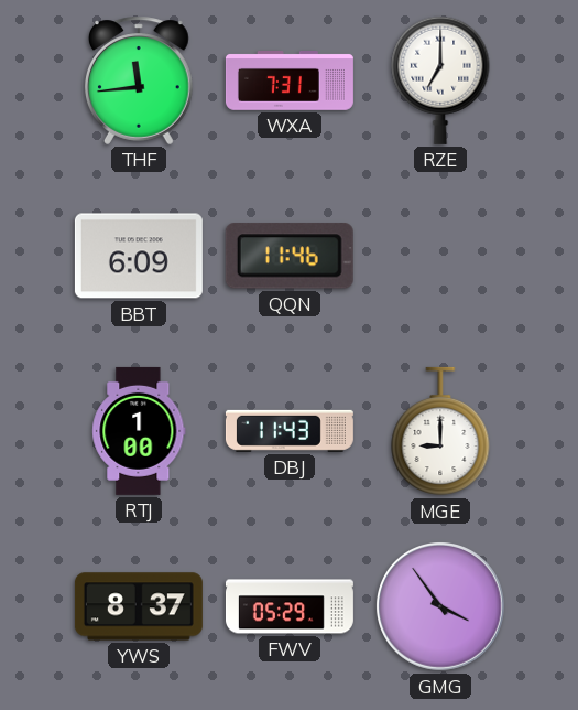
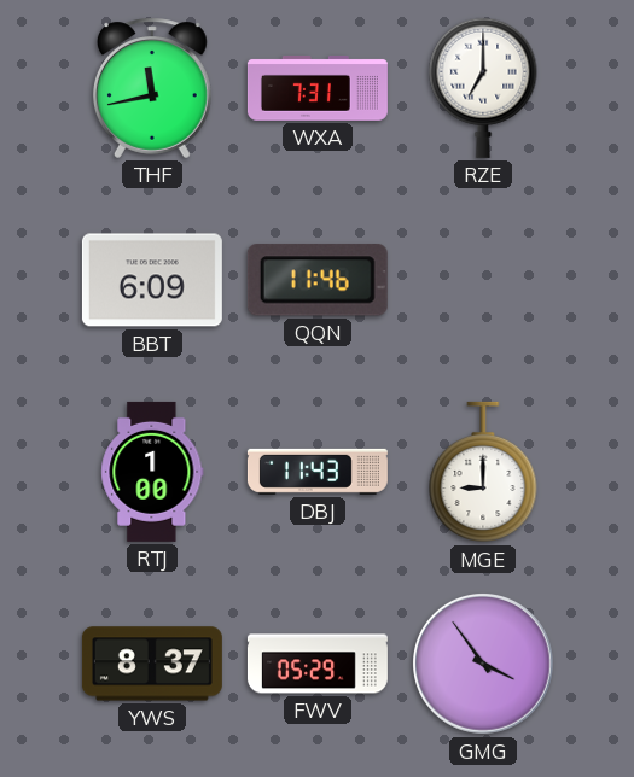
THF: 11:44 -> 11:43 (152, 88)
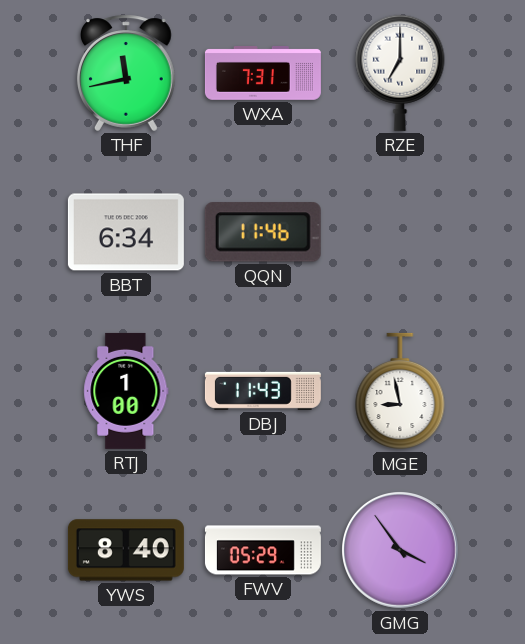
BBT: 6:09 -> 6:34 (126, 232)
MGE: 9:00 -> 8:58 (400, 391)
YWS: 8:37 -> 8:40 (126, 550)
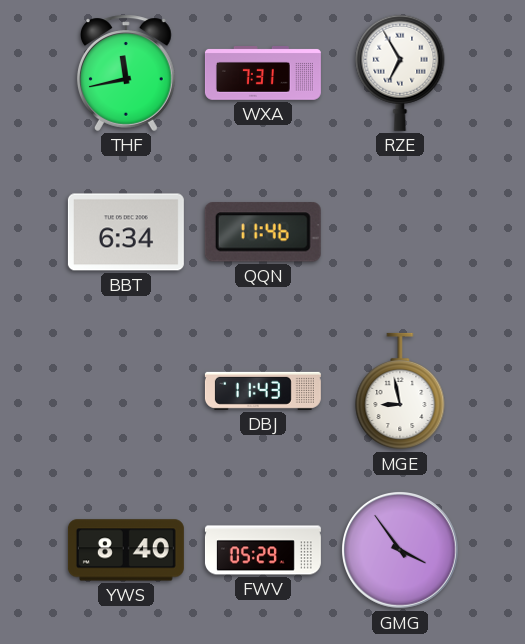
RZE: 7:00 -> 6:55 (400, 73)
RTJ: 1:00 -> none (126, 391)
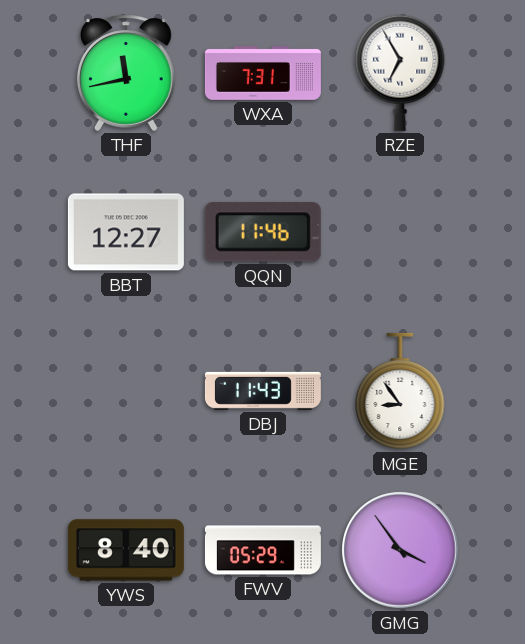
BBT: 6:34 -> 12:27 (126, 232)
MGE: 8:58 -> 8:54 (400, 391)
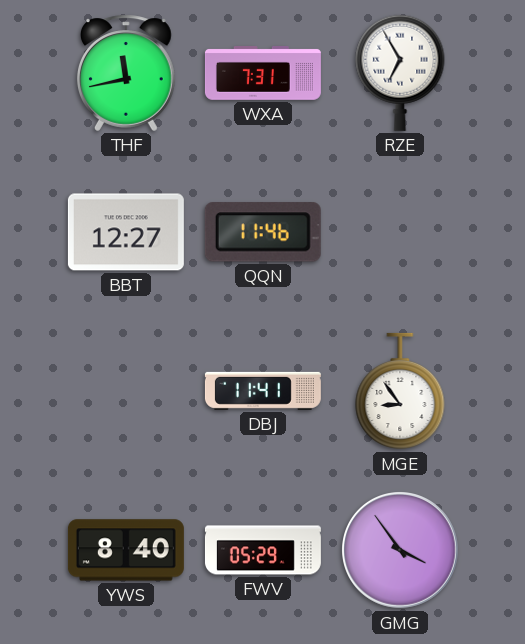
DBJ: 11:43 -> 11:41 (263, 391)
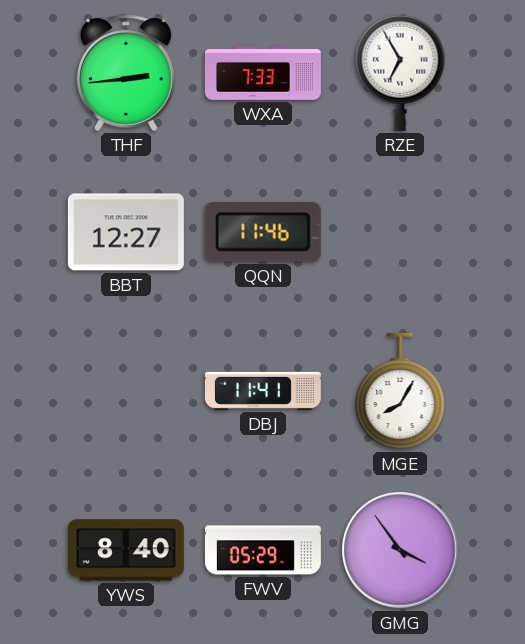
THF: 11:43 -> 2:44 (126, 73)
WXA: 7:31 -> 7:33 (263, 74)
MGE: 8:54 -> 8:05 (400, 391)
